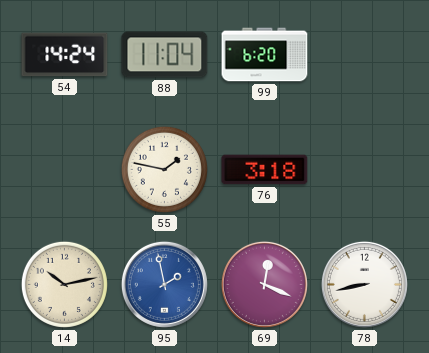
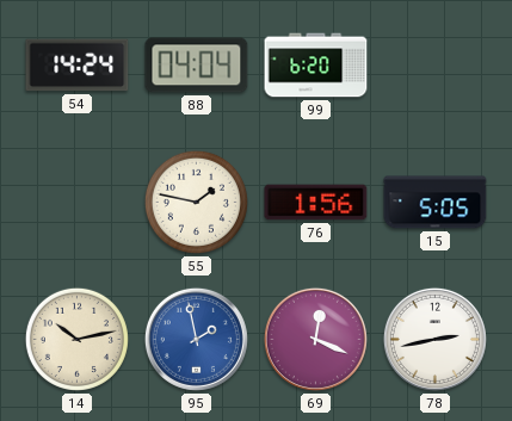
88: 11:04 -> 04:04 (197, 66)
76: 3:18 -> 1:56 (316, 203)
15: none -> 5:05 (436, 203)
78: 8:43 -> 2:43 (434, 339)
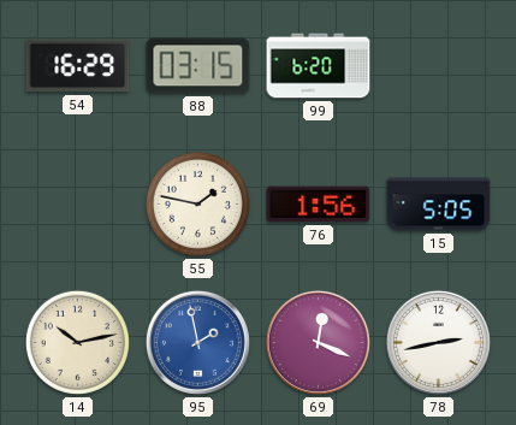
54: 14:24 -> 16:29 (78, 66)
88: 04:04 -> 03:15 (198, 66)
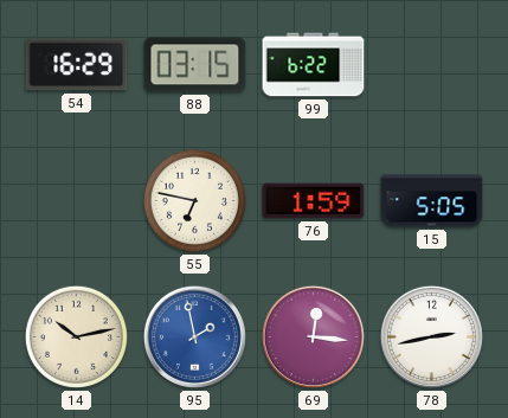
99: 6:20 -> 6:22 (314, 65)
55: 1:47 -> 6:47 (194, 200)
76: 1:56 -> 1:59 (314, 201)
69: 12:19 -> 12:16 (313, 336)
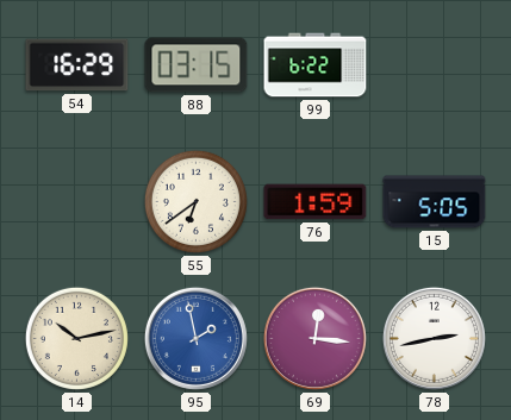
55: 6:47 -> 6:39 (195, 201)
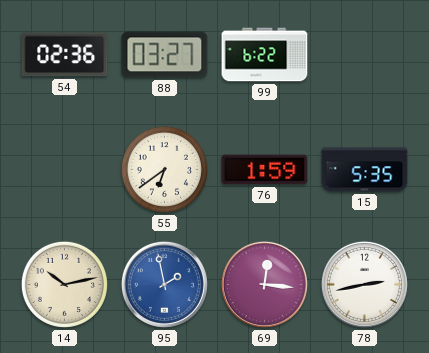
54: 16:29 -> 02:36 (65, 55)
88: 03:15 -> 03:27 (165, 55)
15: 5:05 -> 5:35 (365, 170)
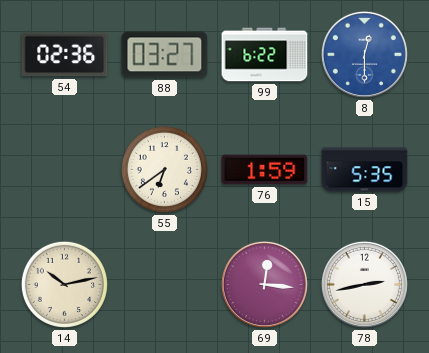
8: none -> 12:30 (364, 54)
95: 1:58 -> none (164, 284)
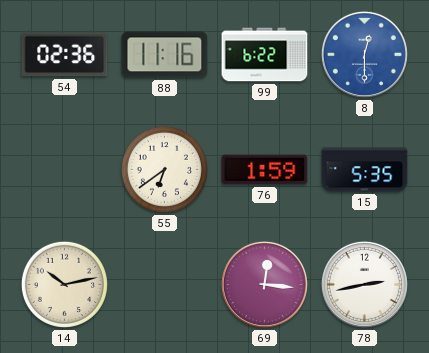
88: 03:27 -> 11:16 (165, 55)
